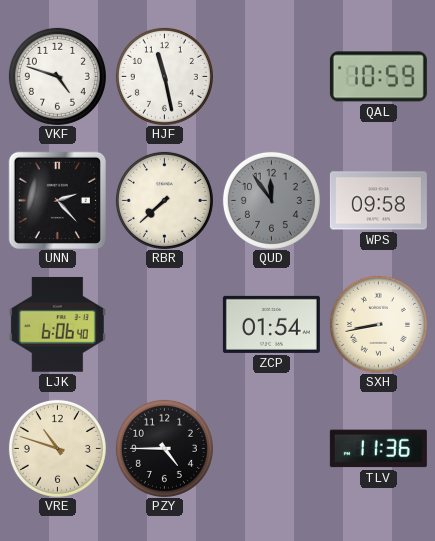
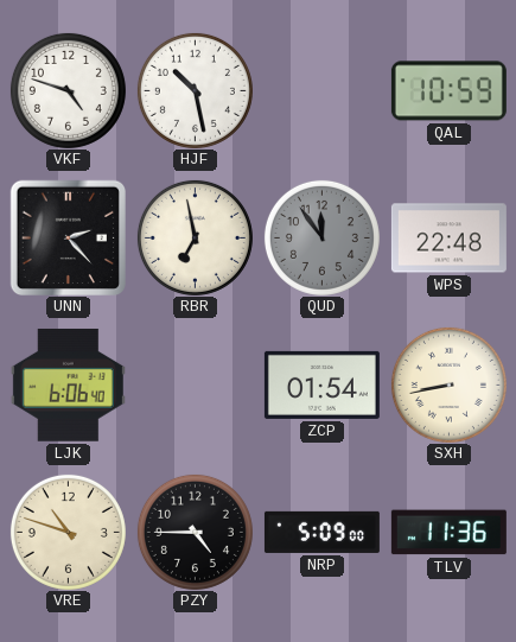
HJF: 11:28 -> 10:28 (195, 90)
RBR: 7:38 -> 6:58 (195, 237)
WPS: 09:58 -> 22:48 (448, 239)
NRP: none -> 5:09 (321, 532)
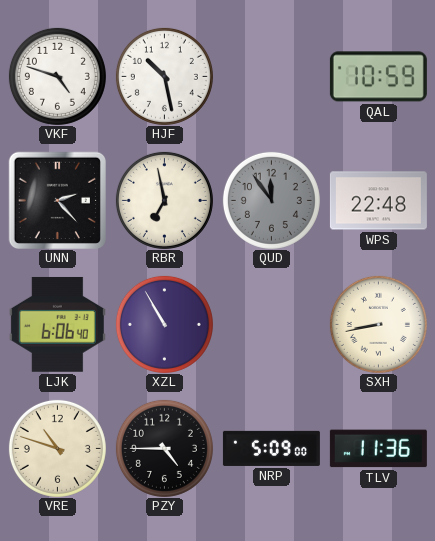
XZL: none -> 10:55 (164, 324)
ZCP: 01:54 -> none (321, 384)
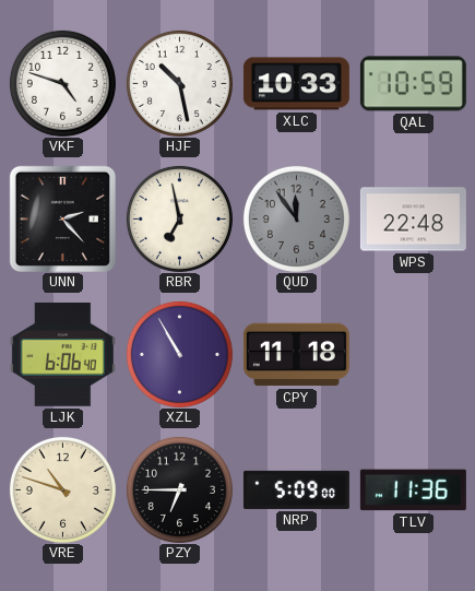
XLC: none -> 10:33 (296, 84)
CPY: none -> 11:18 (296, 355)
SXH: 8:43 -> none (378, 324)
PZY: 4:45 -> 6:45 (179, 489)
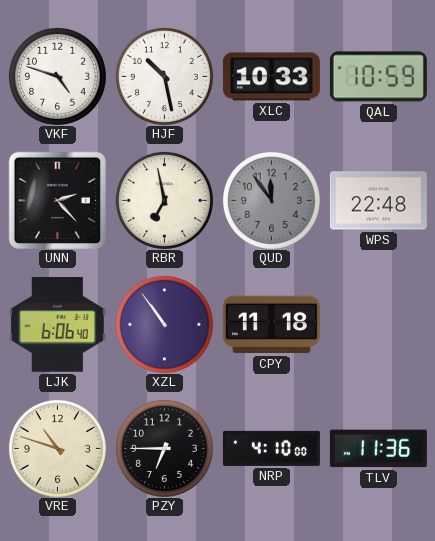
XZL: 10:55 -> 10:54 (164, 324)
NRP: 5:09 -> 4:10 (271, 448)
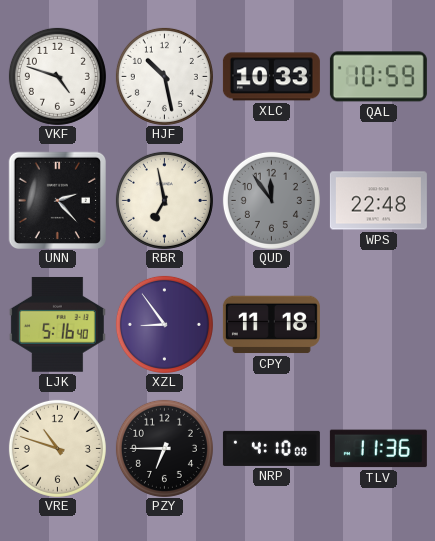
LJK: 6:06 -> 5:16 (57, 324)
XZL: 10:54 -> 8:54 (164, 324)
